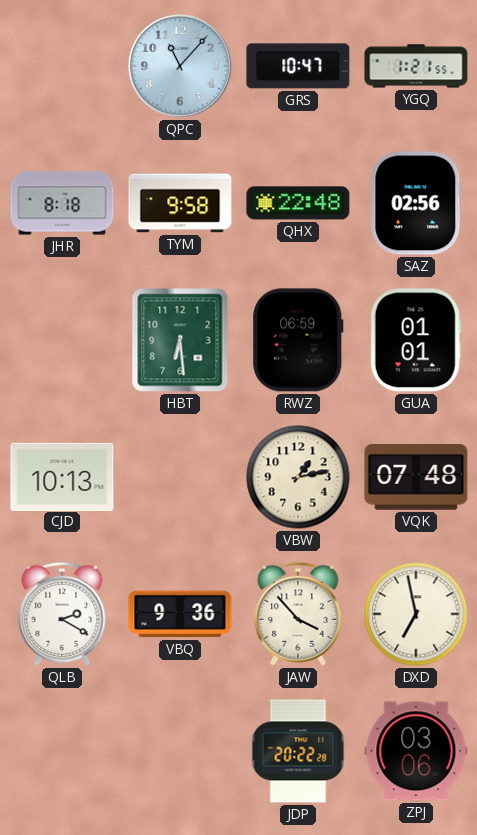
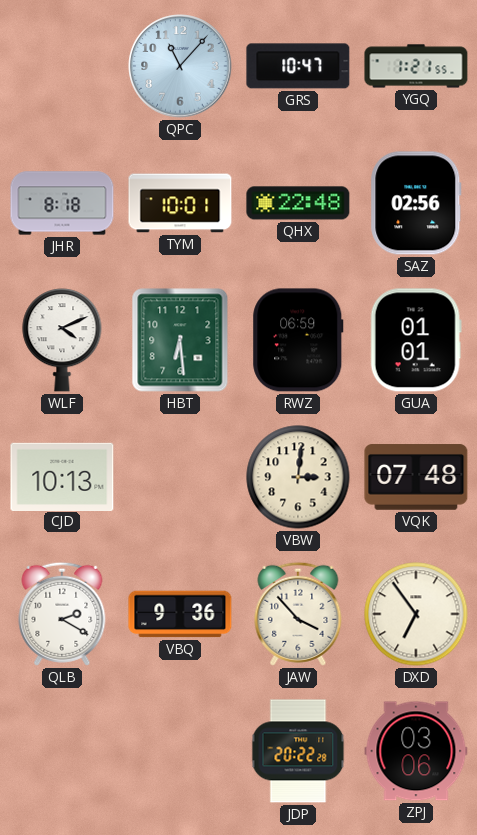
TYM: 9:58 -> 10:01 (180, 203)
WLF: none -> 4:11 (62, 340)
VBW: 1:13 -> 3:01 (298, 477)
DXD: 6:58 -> 6:54 (416, 614)
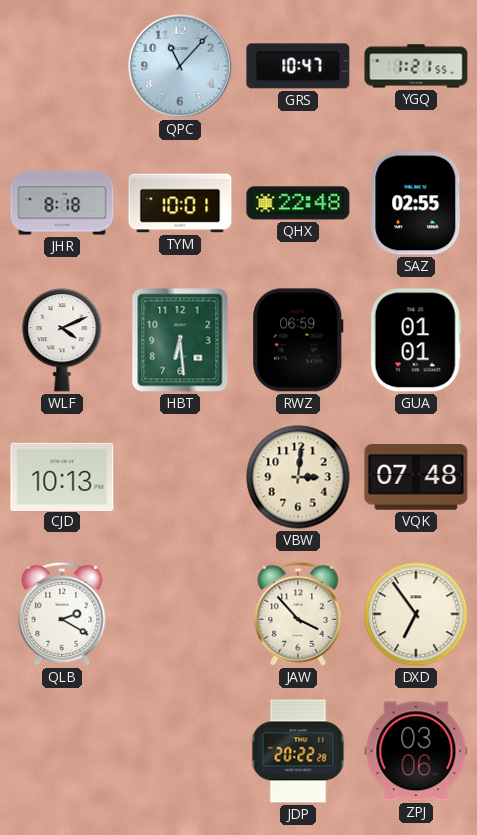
SAZ: 02:56 -> 02:55 (416, 203)
VBQ: 9:36 -> none (180, 614)
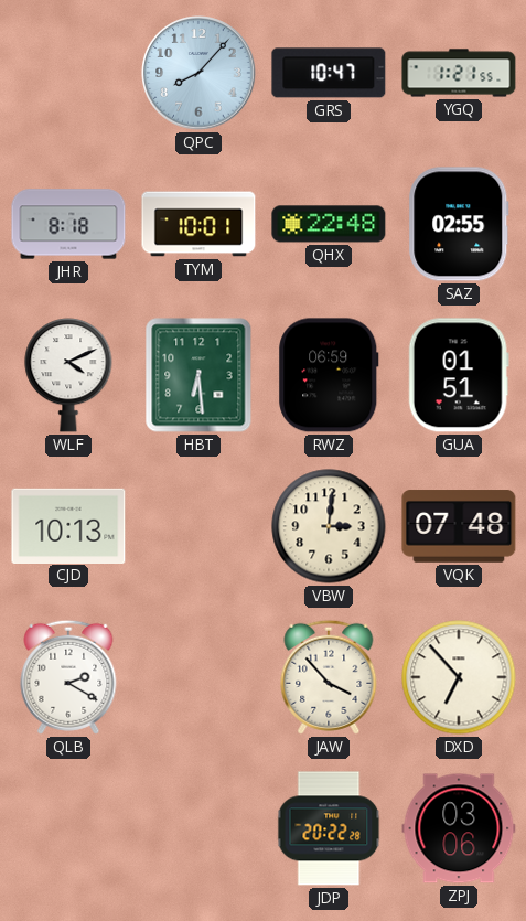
QPC: 11:07 -> 8:07 (198, 73)
GUA: 01:01 -> 01:51 (459, 375)
DXD: 6:54 -> 6:53 (459, 677)
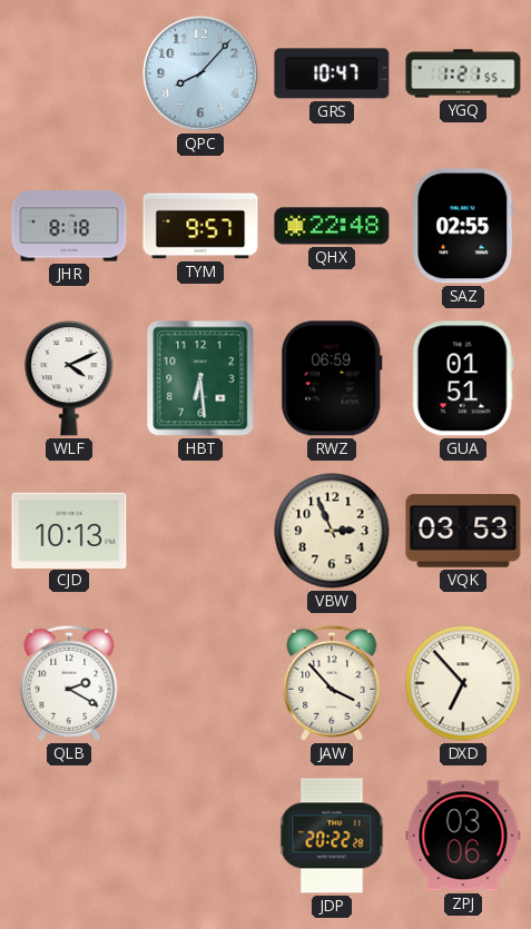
TYM: 10:01 -> 9:57 (200, 226)
VBW: 3:01 -> 2:56 (332, 531)
VQK: 07:48 -> 03:53 (463, 531)
